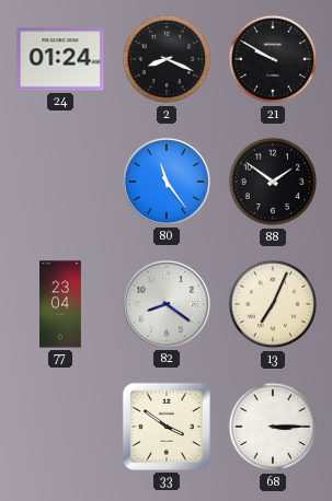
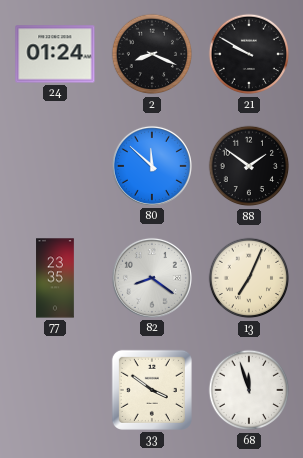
80: 11:24 -> 11:52 (152, 166)
77: 23:04 -> 23:35 (55, 278)
68: 3:15 -> 11:57 (249, 390)
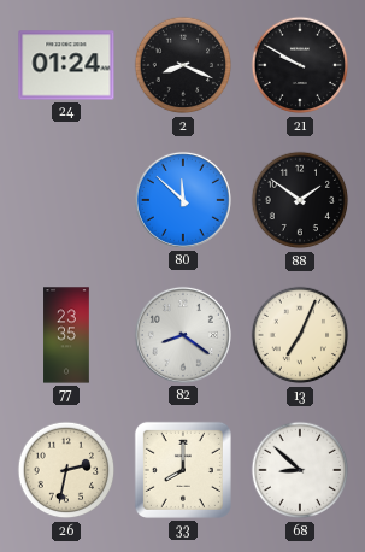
26: none -> 2:32 (66, 470)
33: 3:51 -> 8:00 (183, 470)
68: 11:57 -> 8:52 (300, 470)
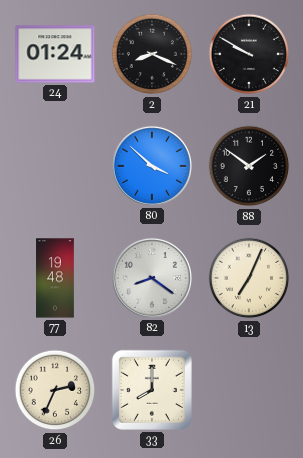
80: 11:52 -> 3:52 (152, 166)
77: 23:35 -> 19:48 (55, 278)
26: 2:32 -> 2:34 (55, 390)
68: 8:52 -> none (300, 470)
